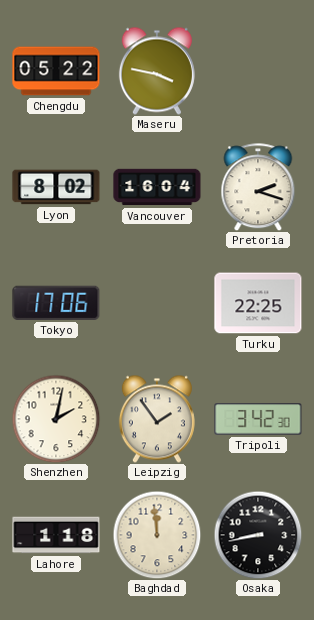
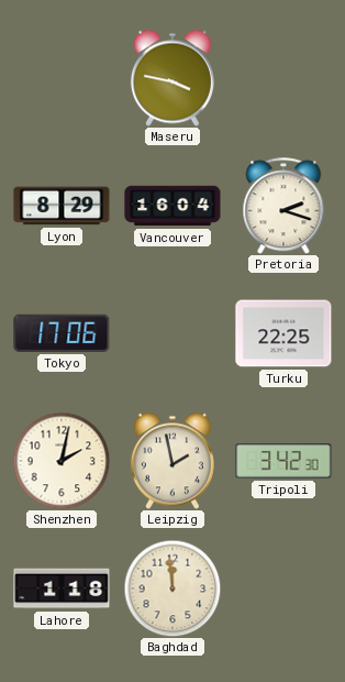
Chengdu: 05:22 -> none (56, 71)
Lyon: 8:02 -> 8:29 (62, 206)
Leipzig: 1:54 -> 1:58 (172, 461)
Osaka: 8:43 -> none (258, 535)
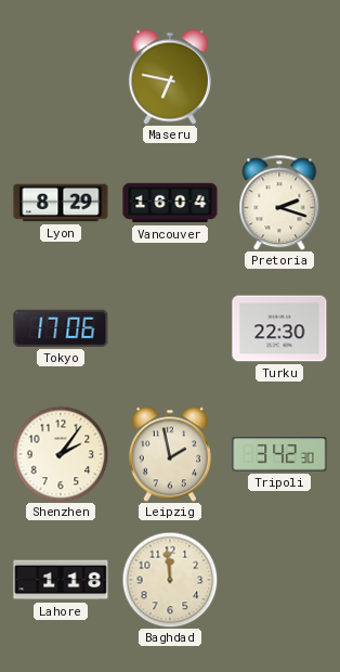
Maseru: 3:47 -> 6:47 (170, 77)
Turku: 22:25 -> 22:30 (279, 328)
Shenzhen: 2:02 -> 2:06 (61, 454)
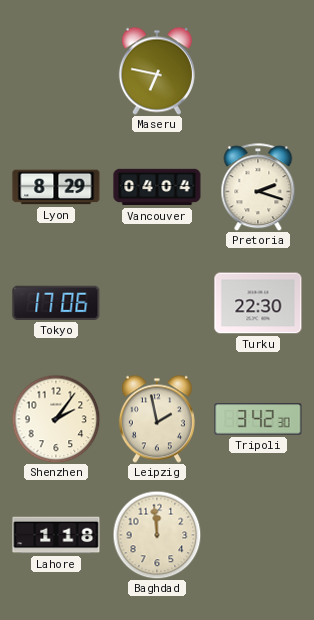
Vancouver: 16:04 -> 04:04 (157, 187)
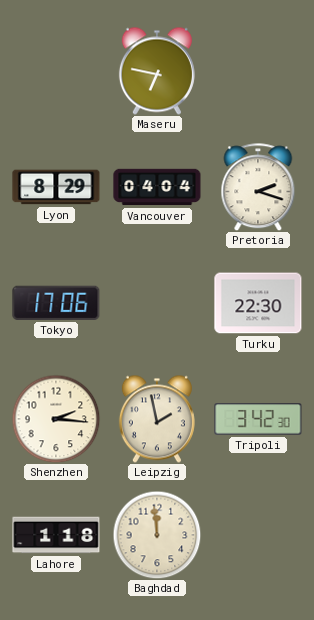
Shenzhen: 2:06 -> 2:16 (56, 419)
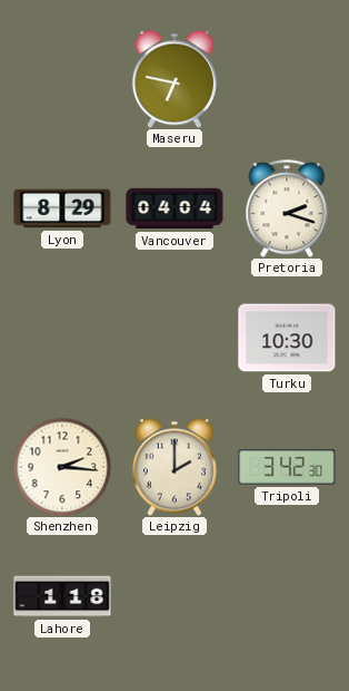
Tokyo: 17:06 -> none (56, 303)
Turku: 22:30 -> 10:30 (287, 338)
Leipzig: 1:58 -> 2:00 (174, 467)
Baghdad: 11:59 -> none (157, 535)
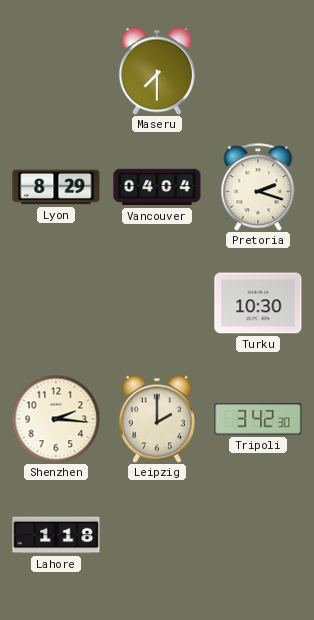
Maseru: 6:47 -> 7:30 (157, 71)
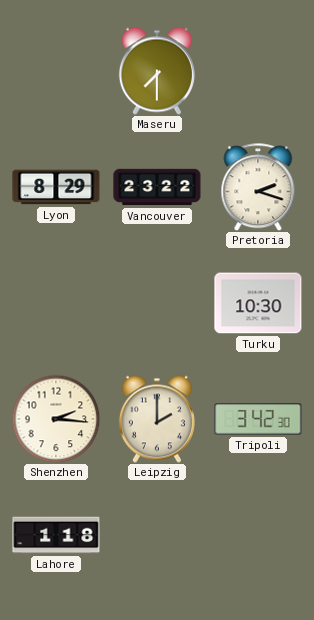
Vancouver: 04:04 -> 23:22 (157, 187)
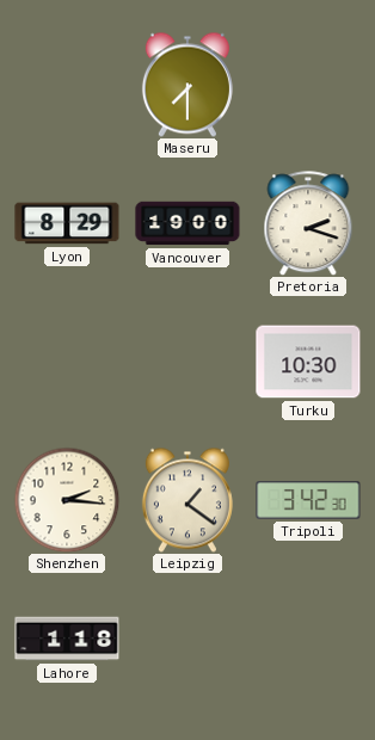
Vancouver: 23:22 -> 19:00 (187, 223)
Leipzig: 2:00 -> 1:21 (187, 500)
